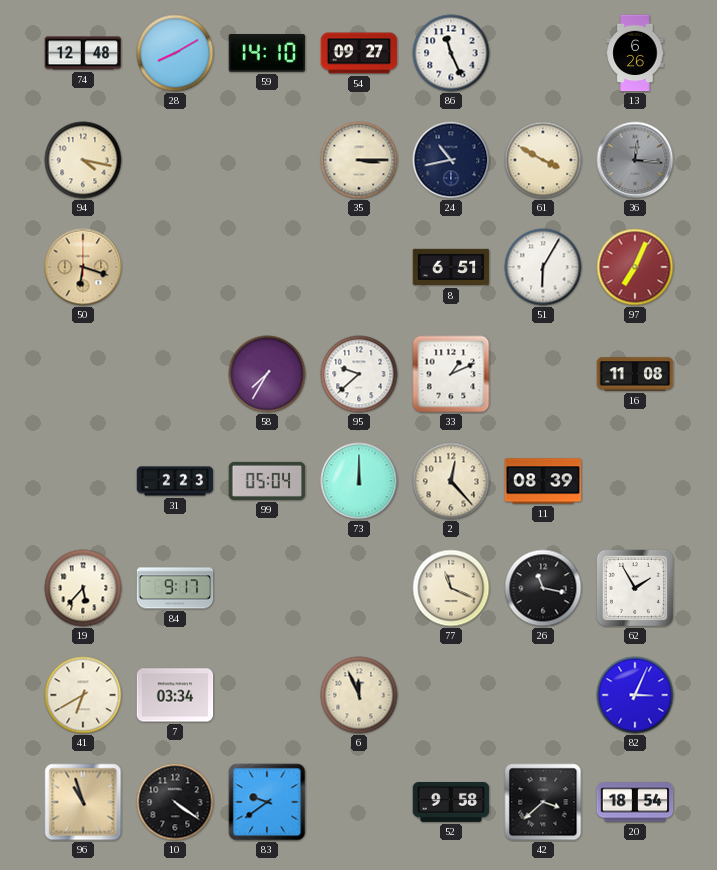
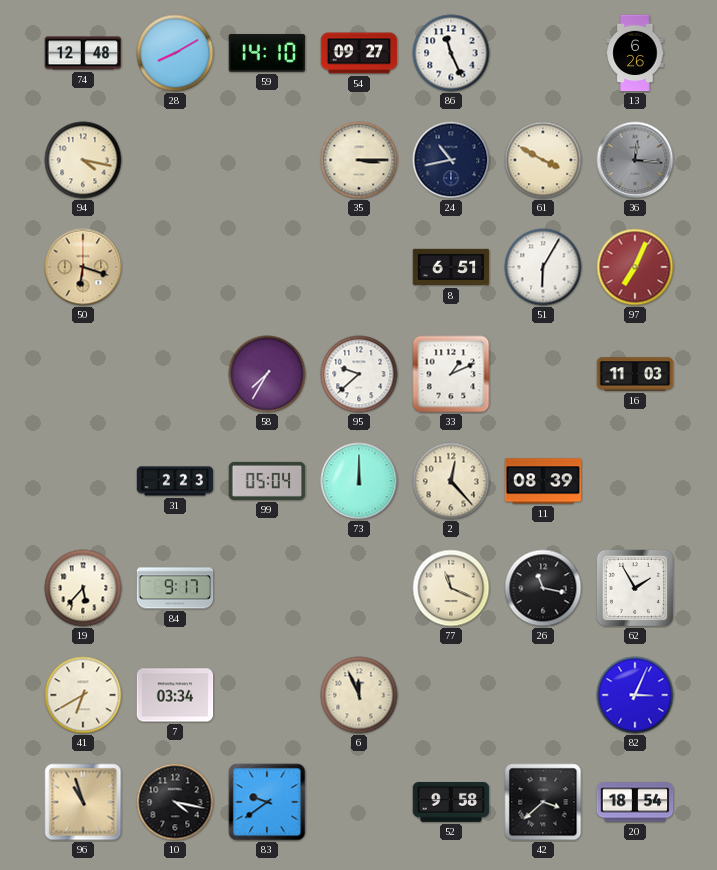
16: 11:08 -> 11:03 (635, 374)
10: 4:21 -> 4:17 (175, 802)
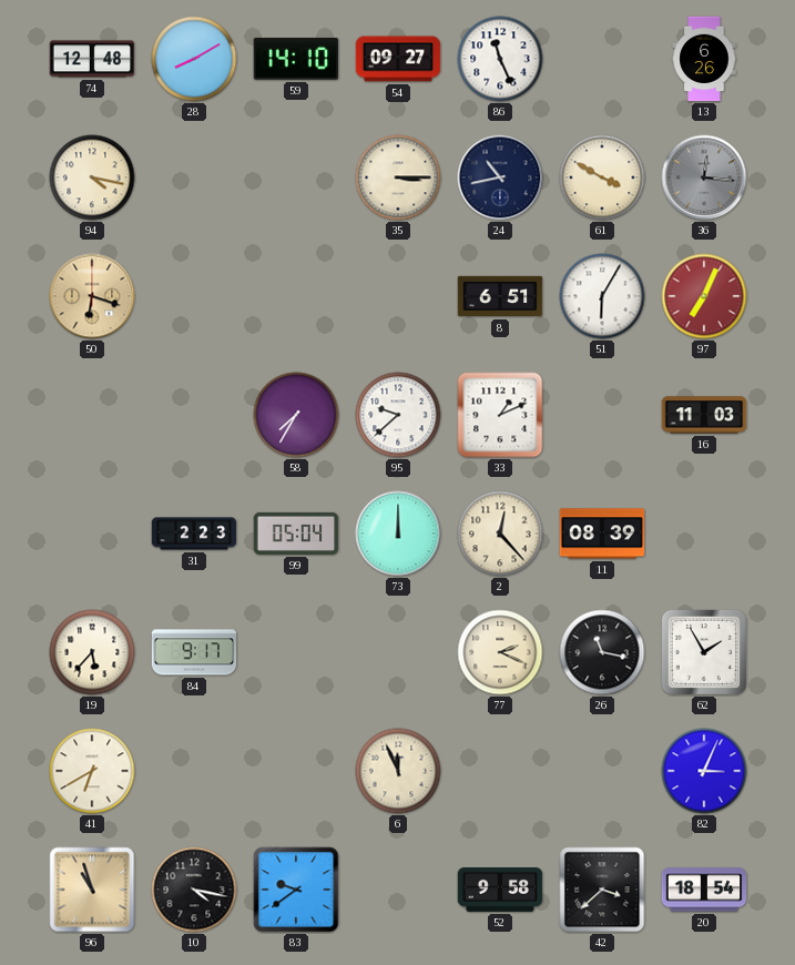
77: 11:19 -> 2:19 (500, 652)
7: 03:34 -> none (175, 695)
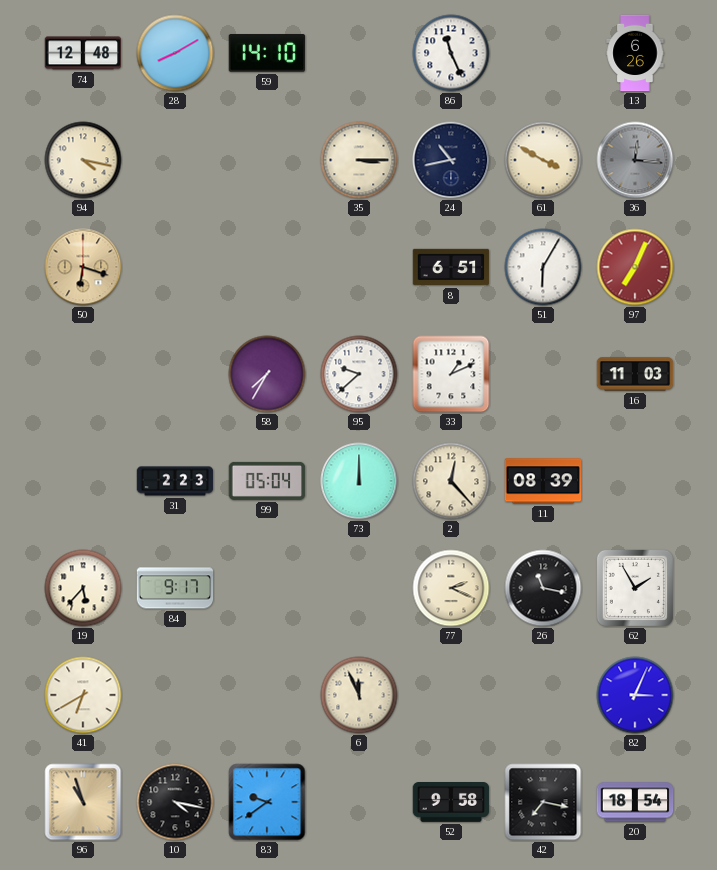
54: 09:27 -> none (398, 59)
42: 3:38 -> 7:17 (543, 802)
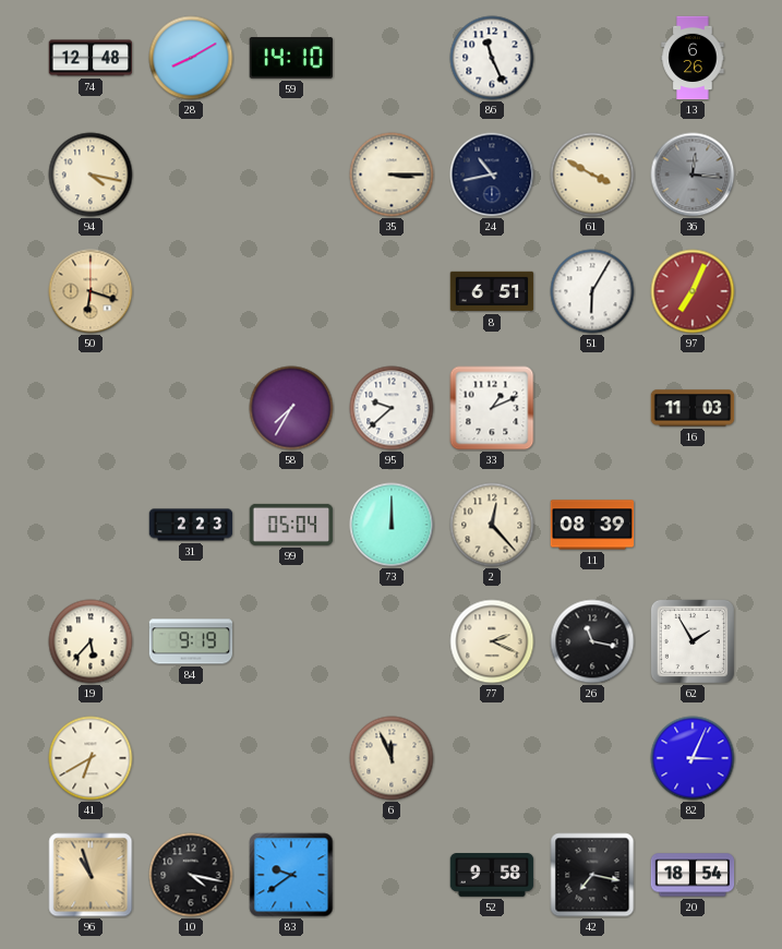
84: 9:17 -> 9:19 (191, 641)
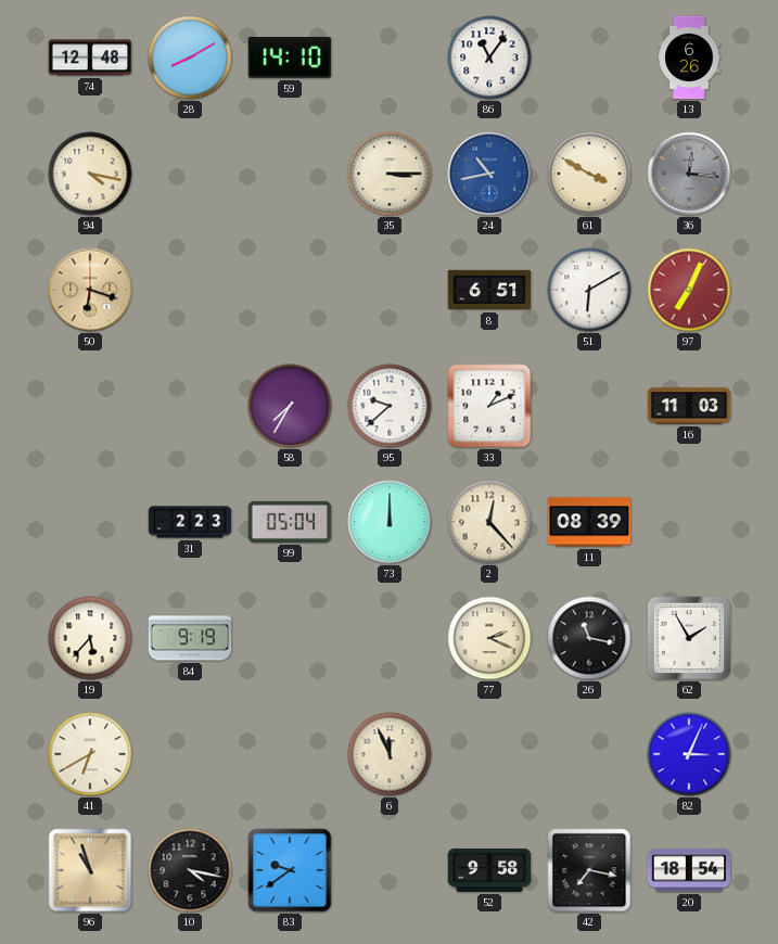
86: 11:26 -> 11:06 (489, 58)
24 dial: navy -> blue (489, 174)
51: 6:05 -> 6:10 (589, 290)
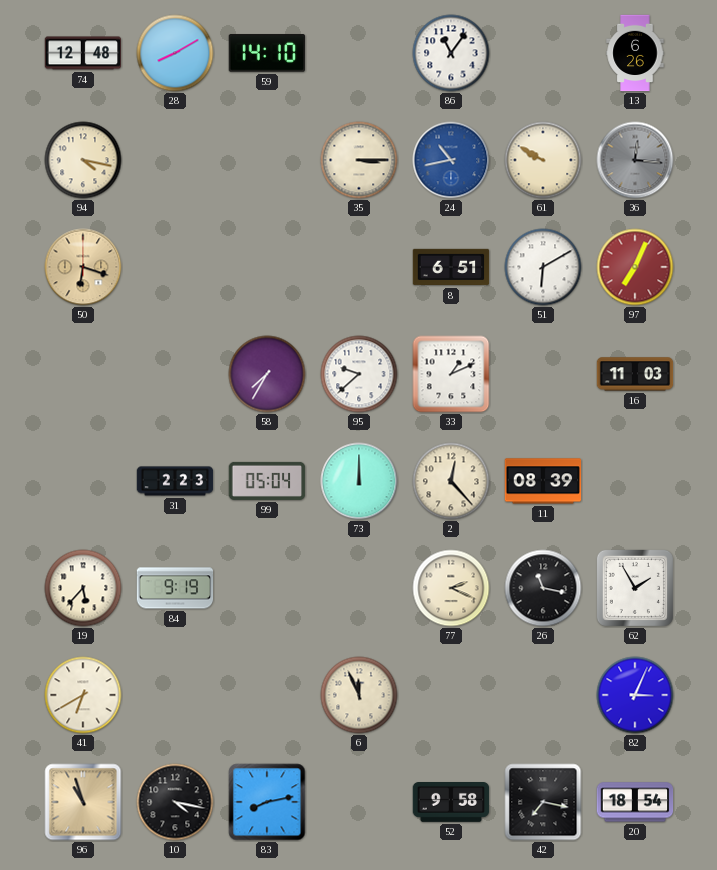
61: 3:50 -> 9:50 (543, 160)
83: 9:39 -> 8:13 (267, 802)
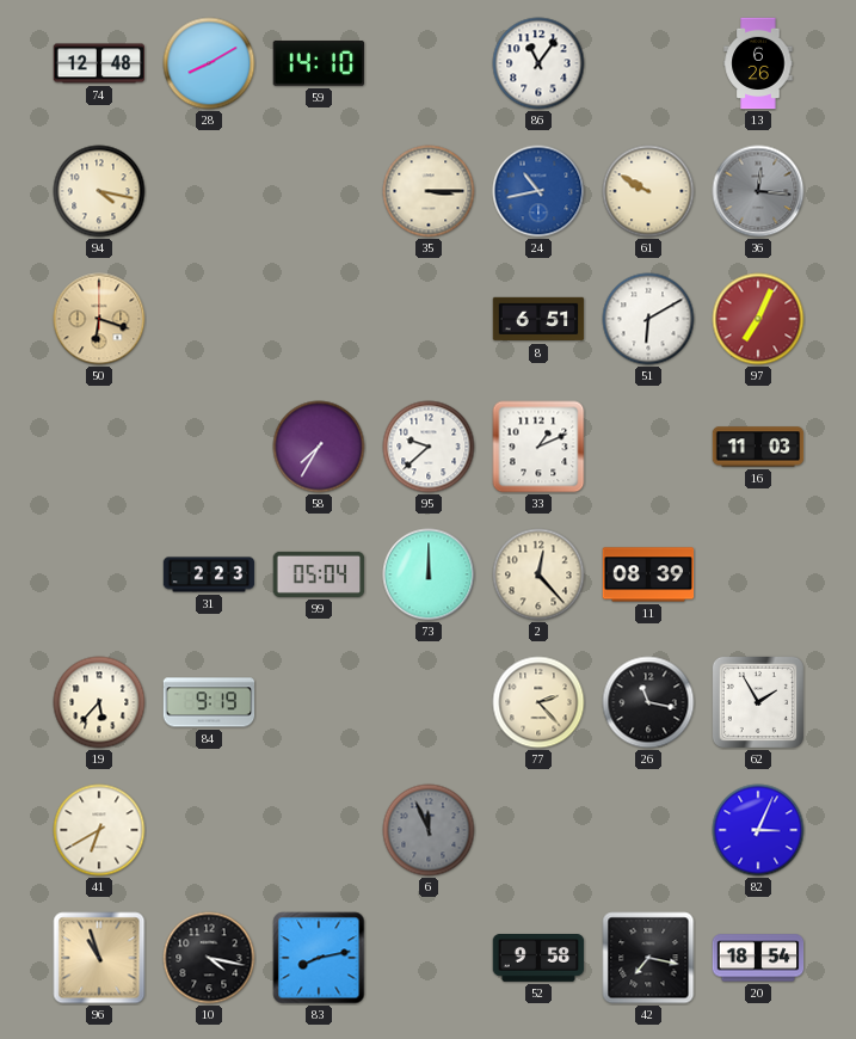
77: 2:19 -> 2:23 (538, 702)
6 dial: cream -> grey (429, 830)
